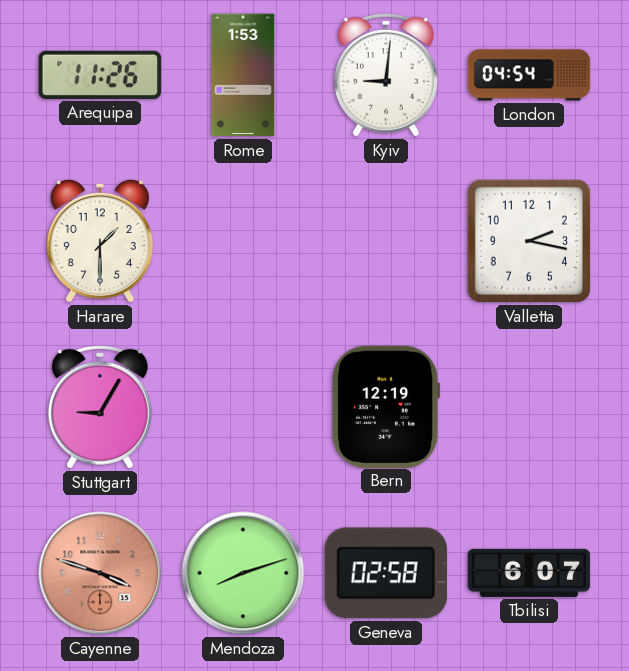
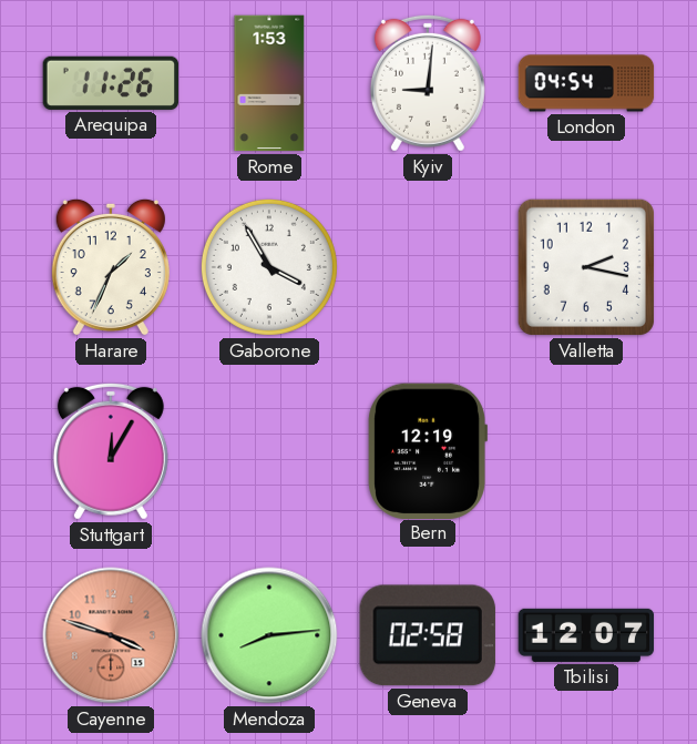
Harare: 1:30 -> 1:34 (111, 267)
Gaborone: none -> 3:55 (269, 267)
Stuttgart: 9:05 -> 12:05 (111, 451)
Mendoza: 8:12 -> 8:14 (269, 635)
Tbilisi: 6:07 -> 12:07 (586, 635)
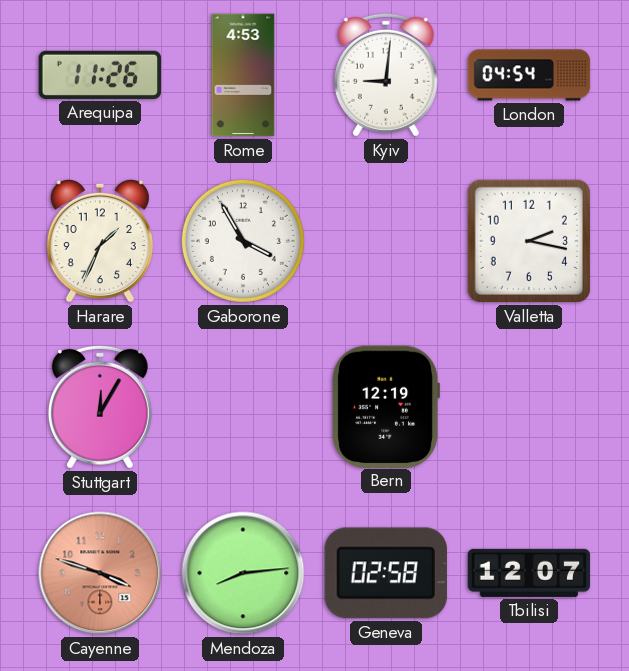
Rome: 1:53 -> 4:53 (243, 75)
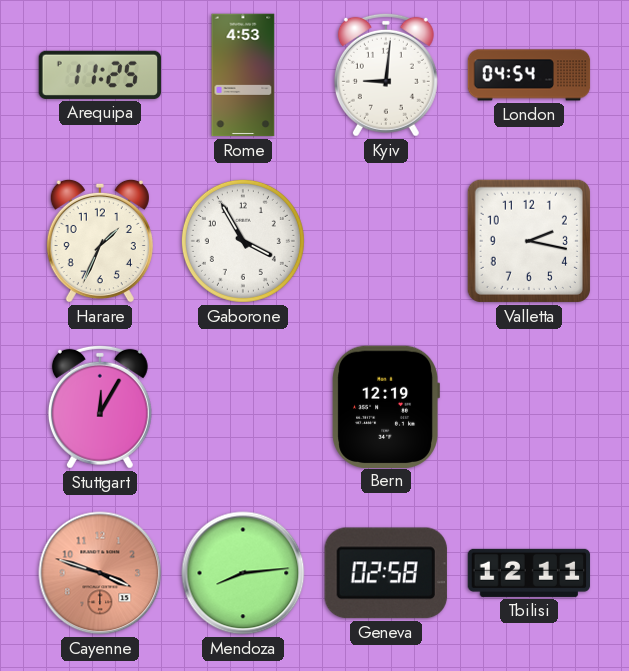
Arequipa: 11:26 -> 11:25 (100, 75)
Tbilisi: 12:07 -> 12:11 (529, 573)
